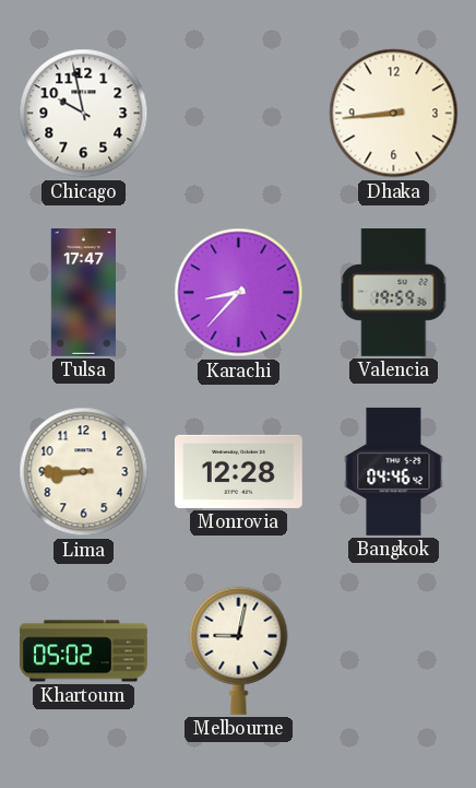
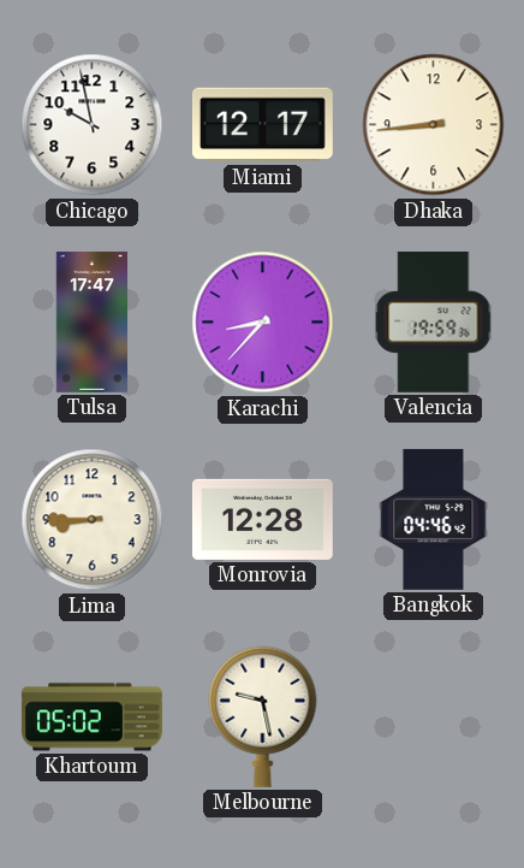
Miami: none -> 12:17 (262, 125)
Melbourne: 9:02 -> 9:28 (263, 716)
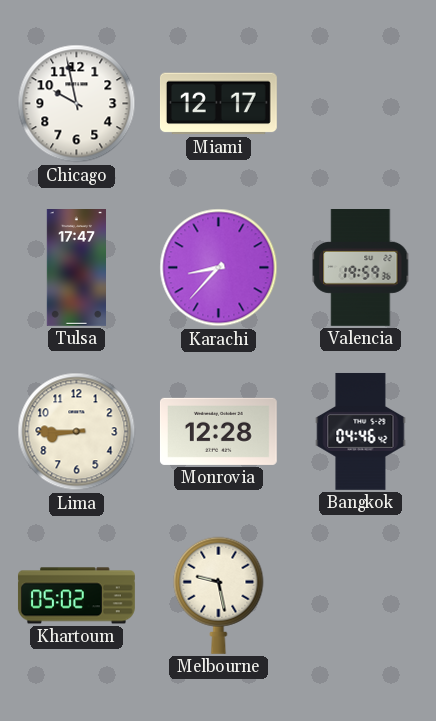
Dhaka: 8:44 -> none (434, 125)
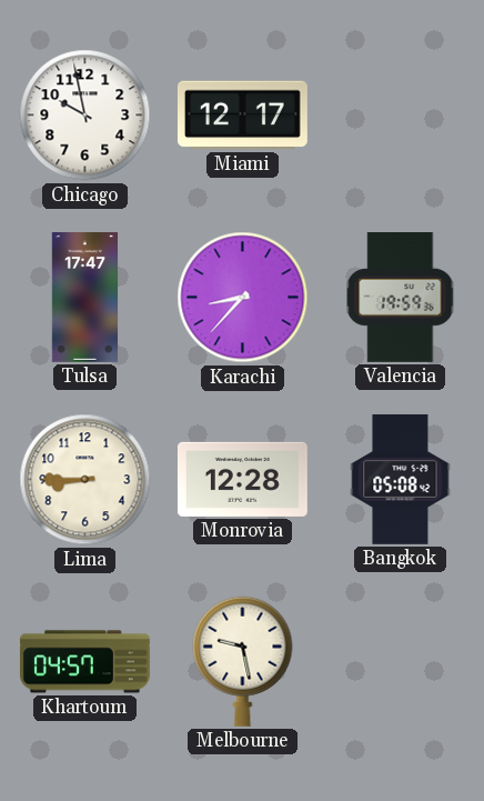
Bangkok: 04:46 -> 05:08 (401, 480)
Khartoum: 05:02 -> 04:57 (84, 662)
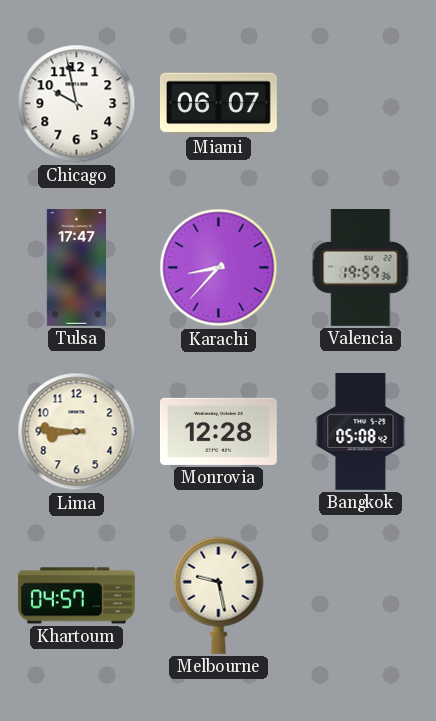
Miami: 12:17 -> 06:07 (218, 104)
Lima: 8:45 -> 8:46 (77, 432)
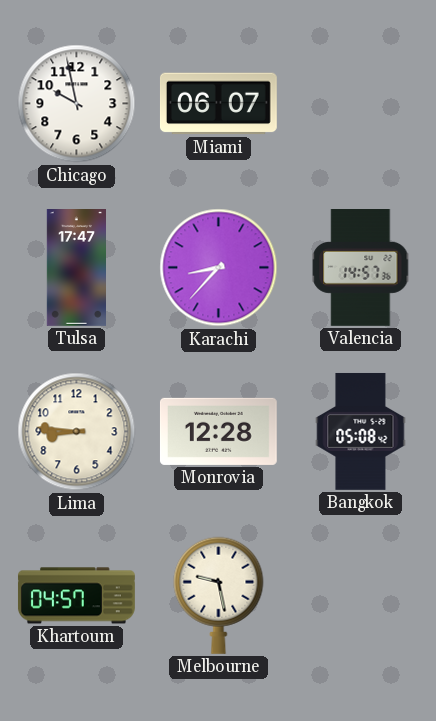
Valencia: 19:59 -> 14:57 (361, 268)
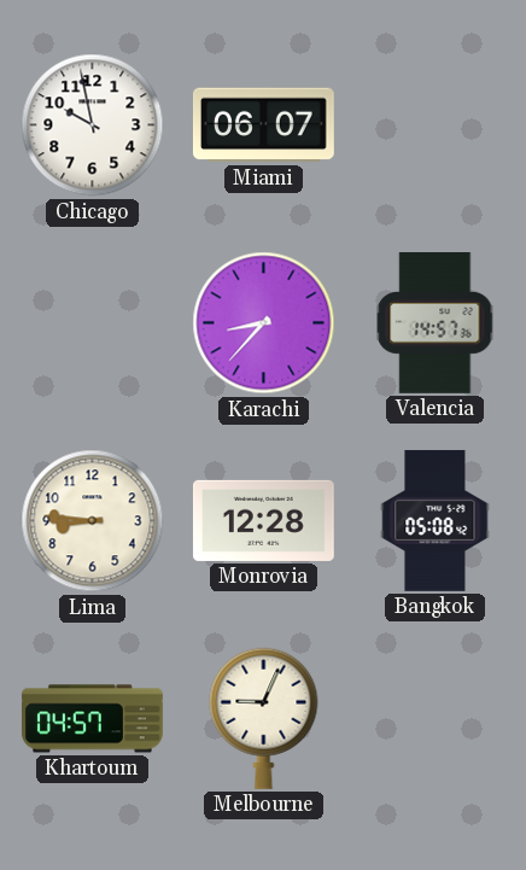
Tulsa: 17:47 -> none (76, 268)
Melbourne: 9:28 -> 9:04 (264, 718)
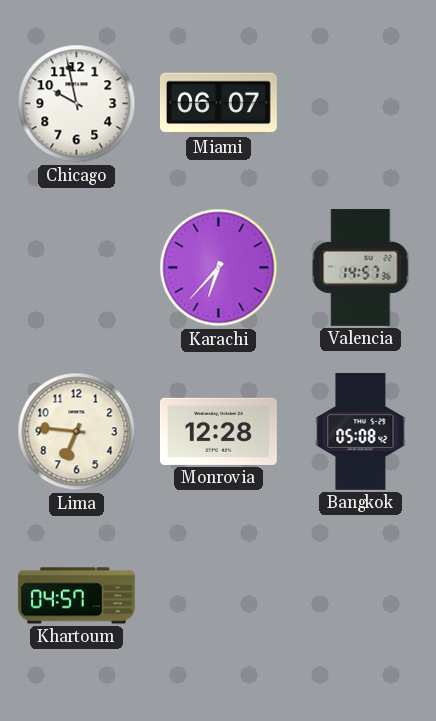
Karachi: 8:37 -> 6:37 (219, 268)
Lima: 8:46 -> 6:46 (77, 432)
Melbourne: 9:04 -> none (264, 718)
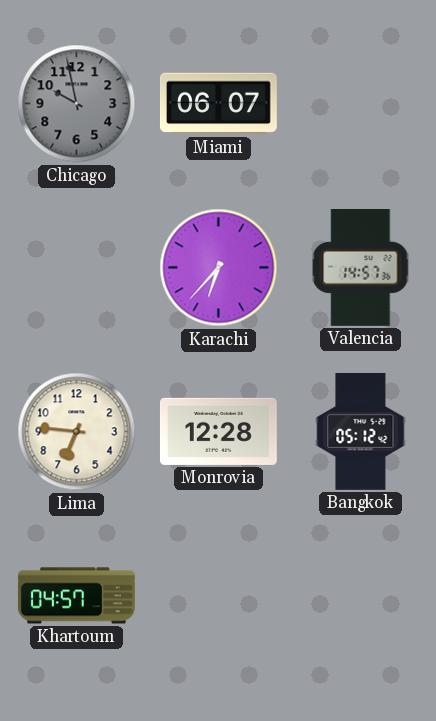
Chicago dial: white -> grey (77, 104)
Bangkok: 05:08 -> 05:12 (361, 432)
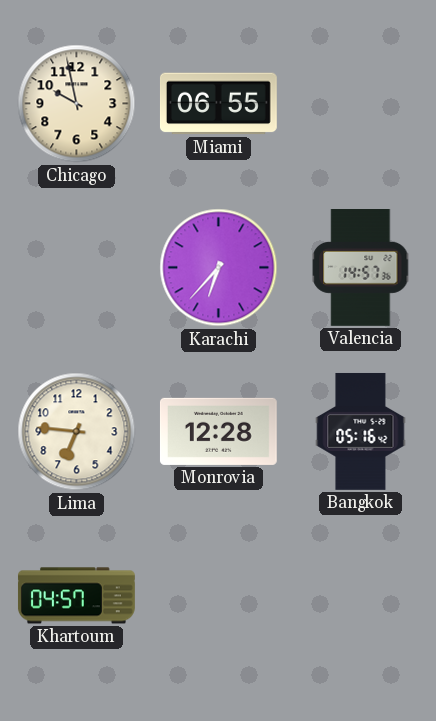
Chicago dial: grey -> cream (77, 104)
Miami: 06:07 -> 06:55 (218, 104)
Bangkok: 05:12 -> 05:16 (361, 432)
